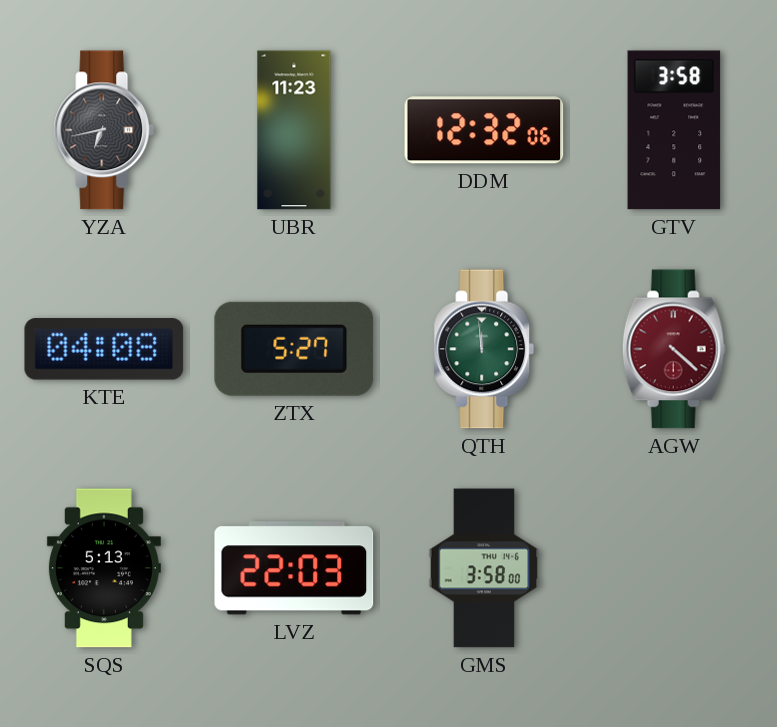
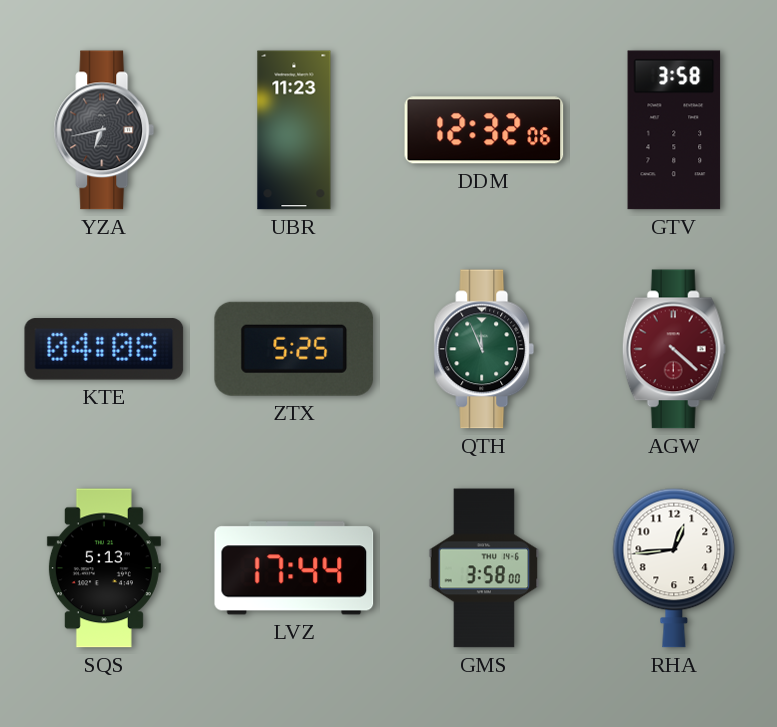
ZTX: 5:27 -> 5:25 (294, 349)
QTH: 11:59 -> 11:56 (484, 349)
LVZ: 22:03 -> 17:44 (294, 568)
RHA: none -> 12:44 (674, 568)
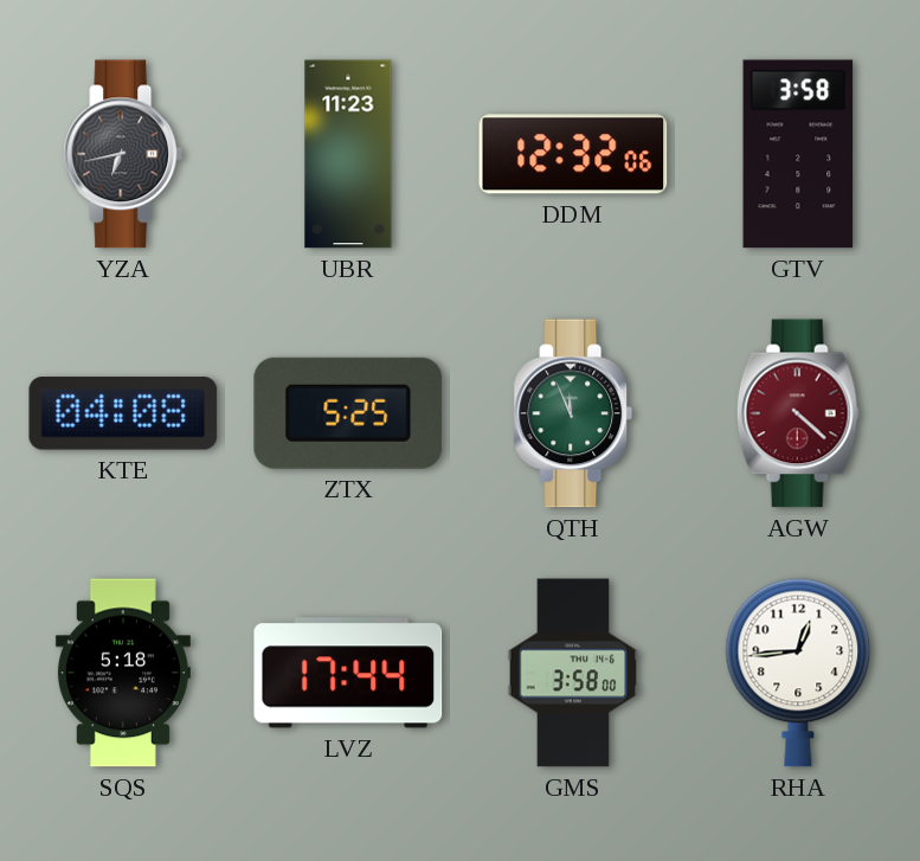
SQS: 5:13 -> 5:18 (123, 673)
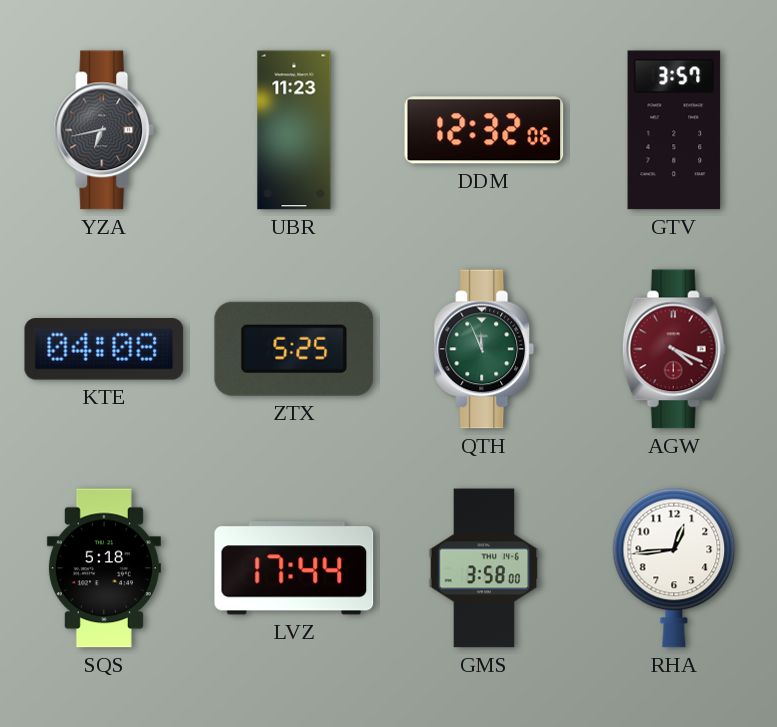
GTV: 3:58 -> 3:57 (674, 130)
AGW: 4:22 -> 4:19 (674, 349)
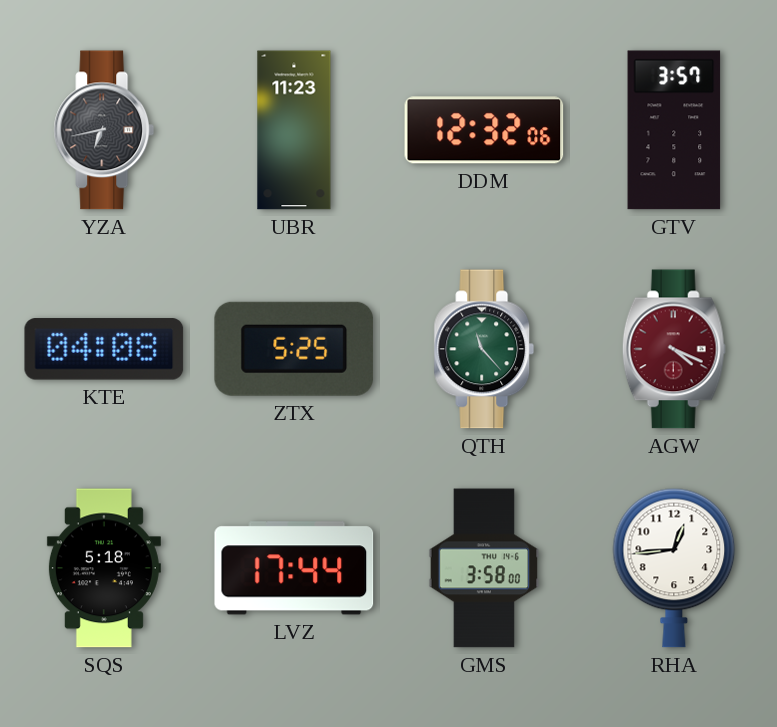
QTH: 11:56 -> 11:23 (484, 349)
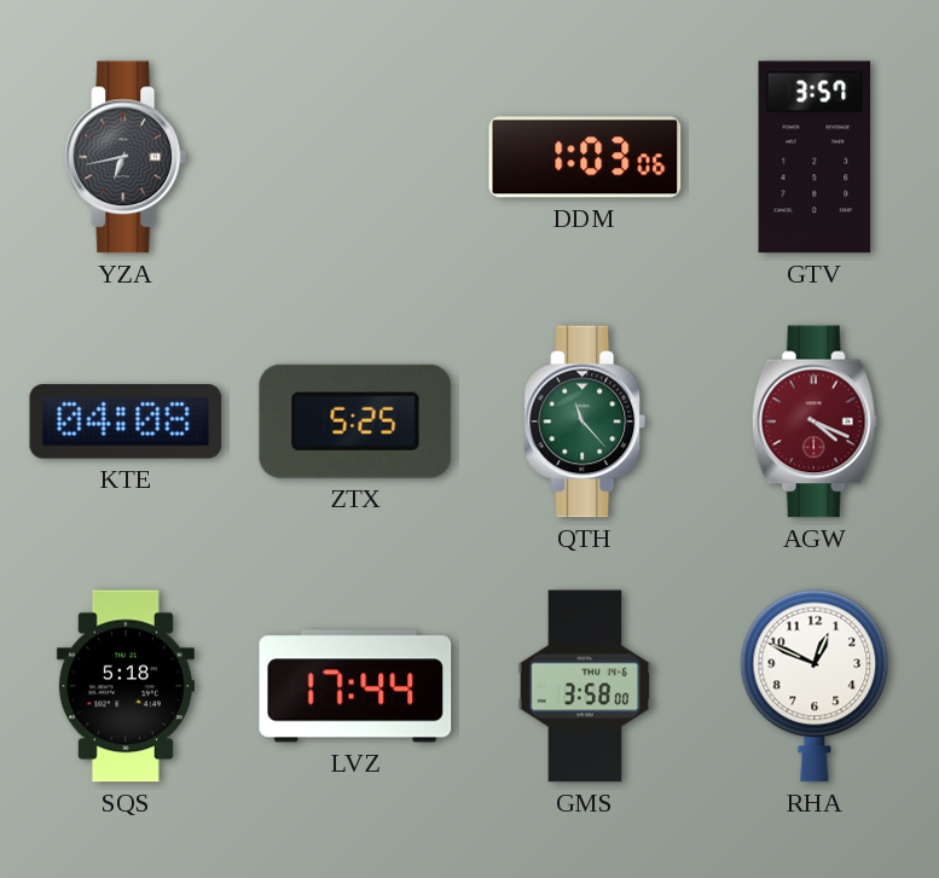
UBR: 11:23 -> none (294, 130)
DDM: 12:32 -> 1:03 (585, 157)
RHA: 12:44 -> 12:49 (815, 686)
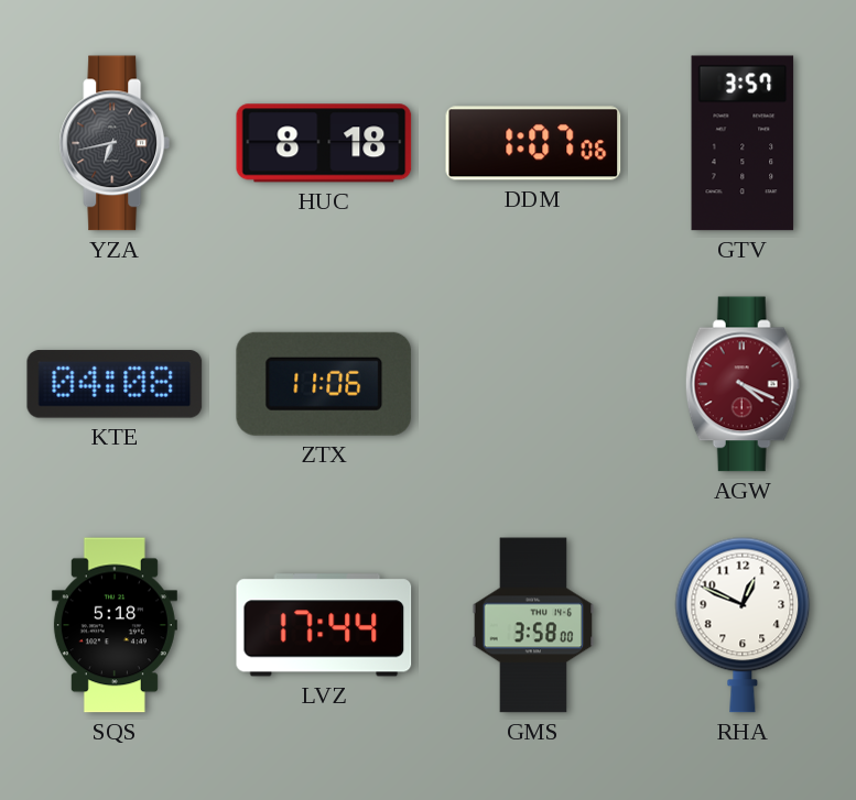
HUC: none -> 8:18 (324, 143)
DDM: 1:03 -> 1:07 (533, 143)
ZTX: 5:25 -> 11:06 (324, 384)
QTH: 11:23 -> none (585, 421)
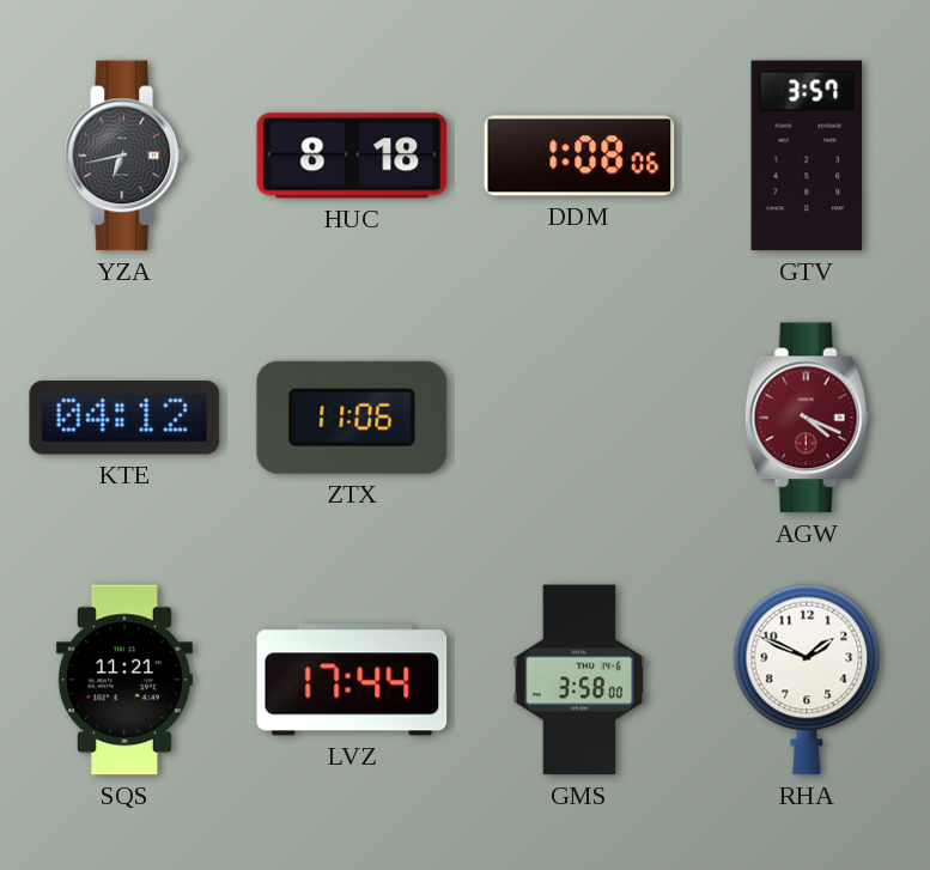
DDM: 1:07 -> 1:08 (579, 156)
KTE: 04:08 -> 04:12 (124, 418)
SQS: 5:18 -> 11:21 (124, 680)
RHA: 12:49 -> 1:49 (807, 680)
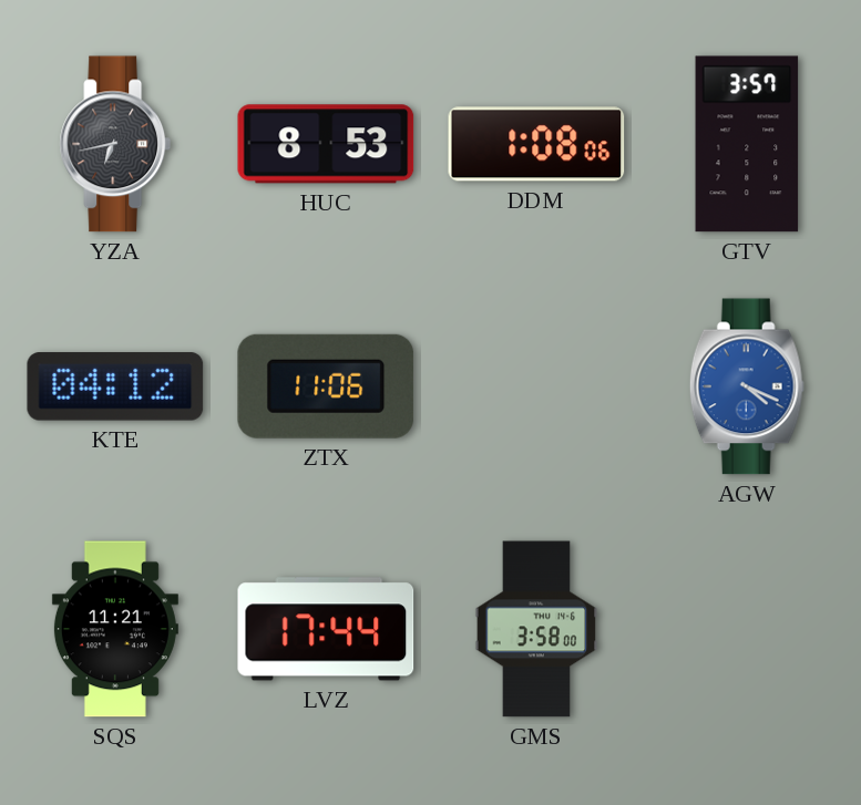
HUC: 8:18 -> 8:53 (326, 144)
AGW dial: burgundy -> blue (747, 386)
RHA: 1:49 -> none (807, 680)
